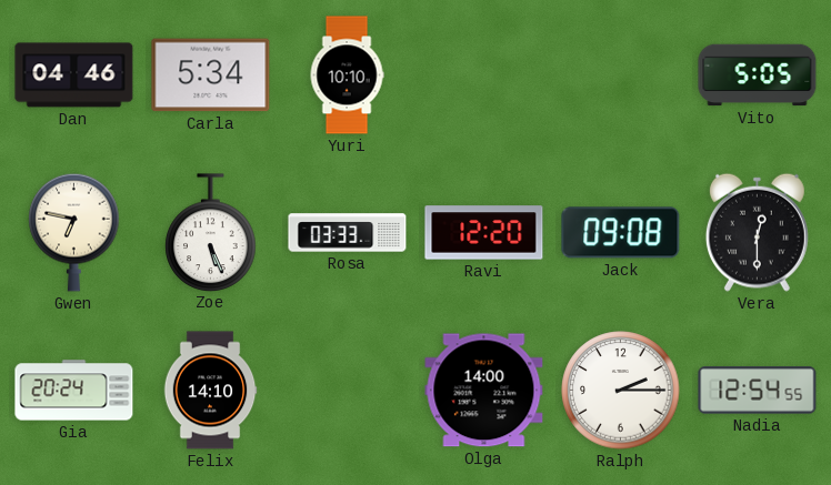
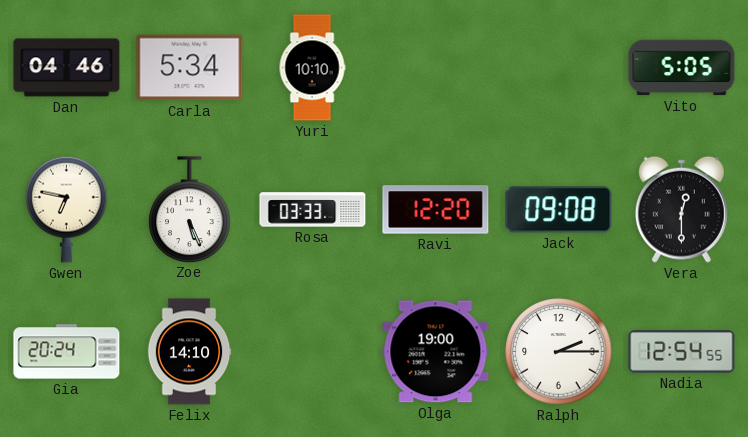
Olga: 14:00 -> 19:00 (436, 352)
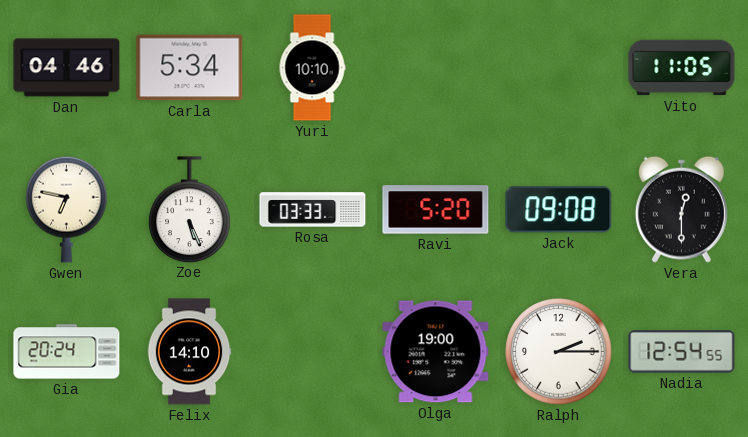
Vito: 5:05 -> 11:05 (682, 68)
Ravi: 12:20 -> 5:20 (436, 210)
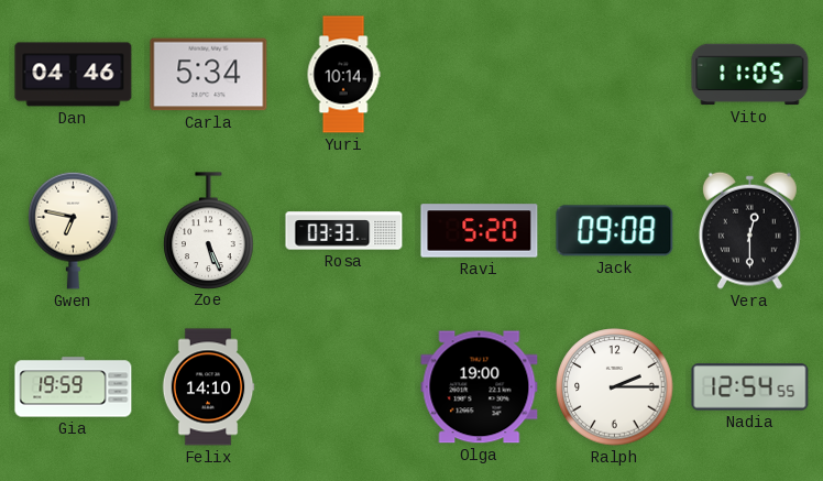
Yuri: 10:10 -> 10:14 (343, 75)
Gia: 20:24 -> 19:59 (74, 387)
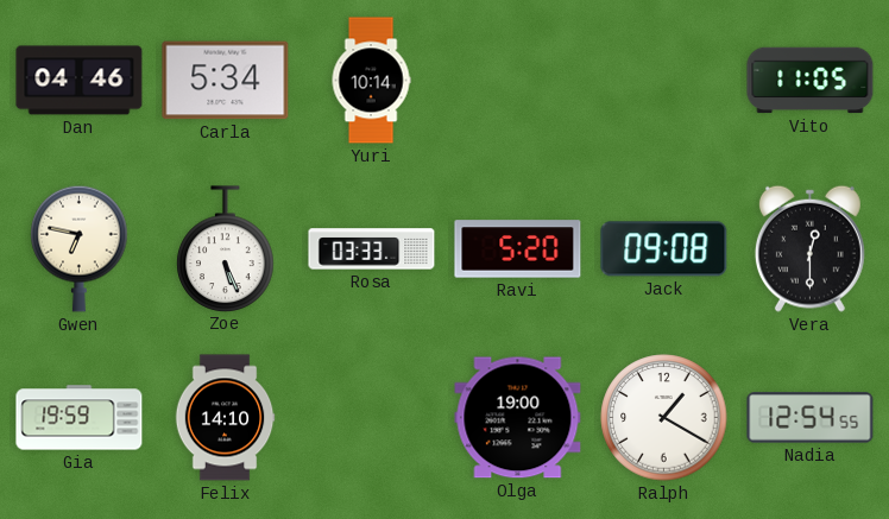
Ralph: 2:15 -> 1:20 (664, 418)
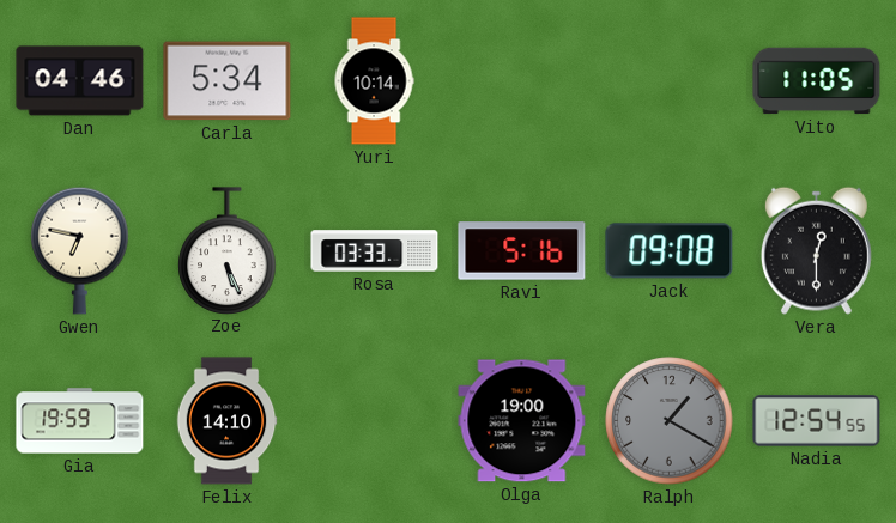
Ravi: 5:20 -> 5:16 (522, 251)
Ralph dial: white -> grey (670, 421)
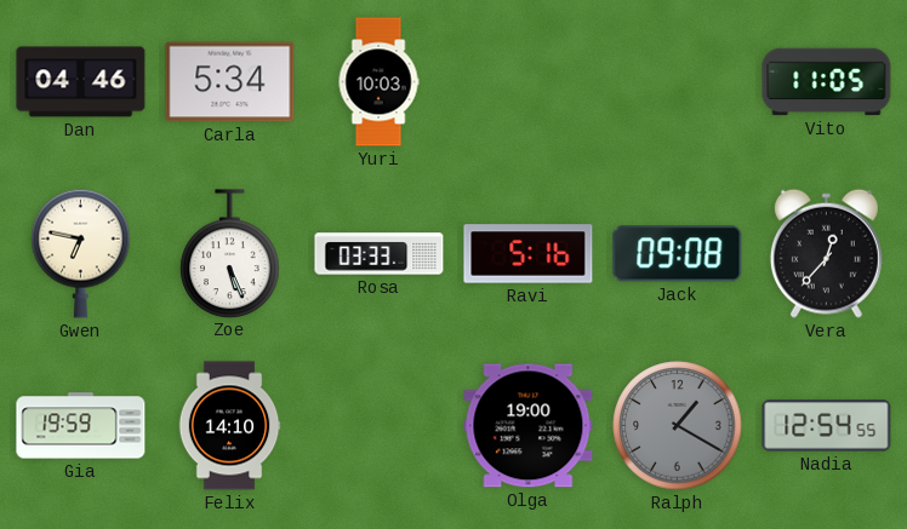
Yuri: 10:14 -> 10:03 (378, 82)
Vera: 12:30 -> 12:37 (826, 253)
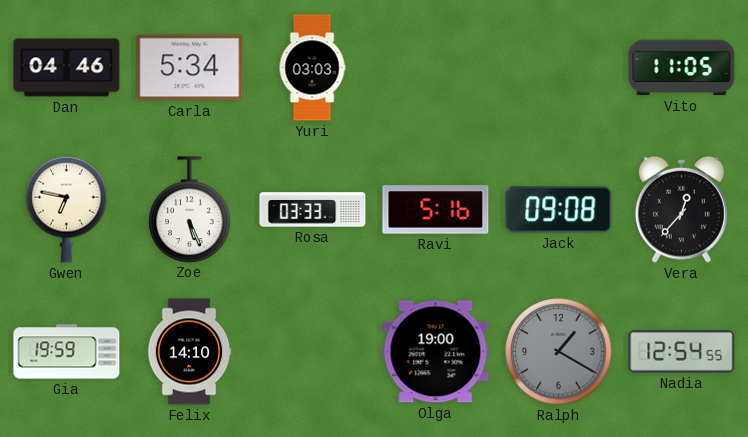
Yuri: 10:03 -> 03:03 (312, 68)
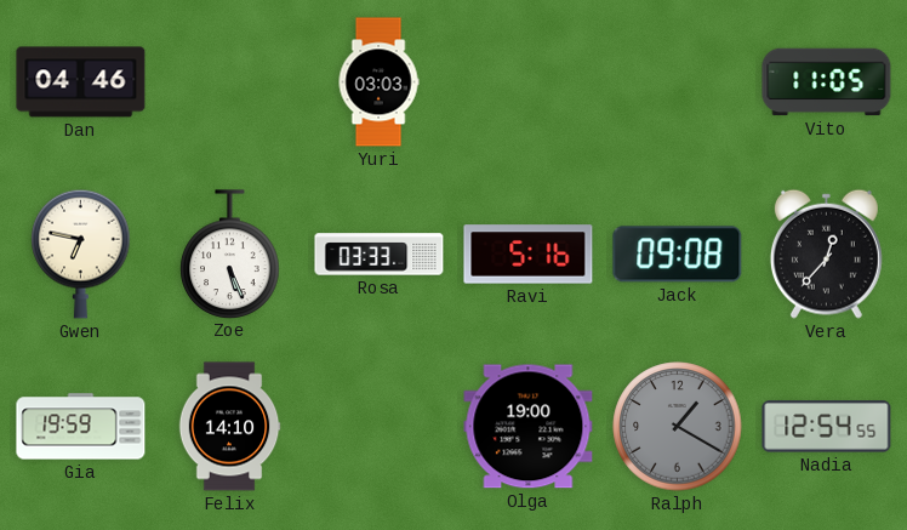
Carla: 5:34 -> none (190, 68)
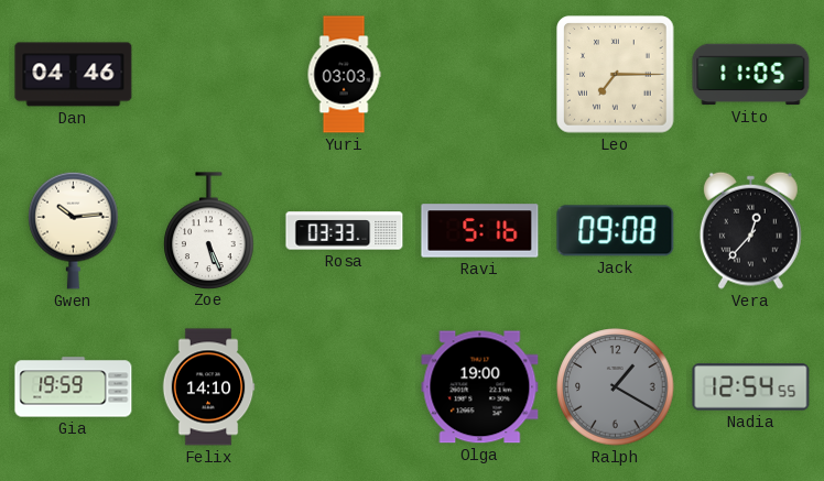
Leo: none -> 7:15 (616, 75)
Gwen: 6:47 -> 10:14 (74, 230)
